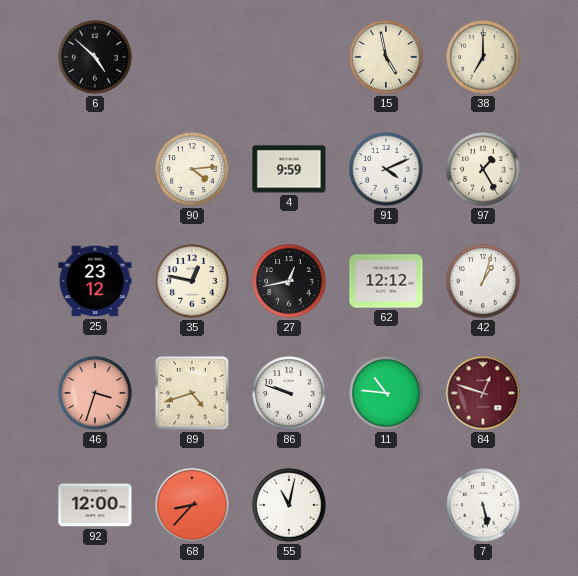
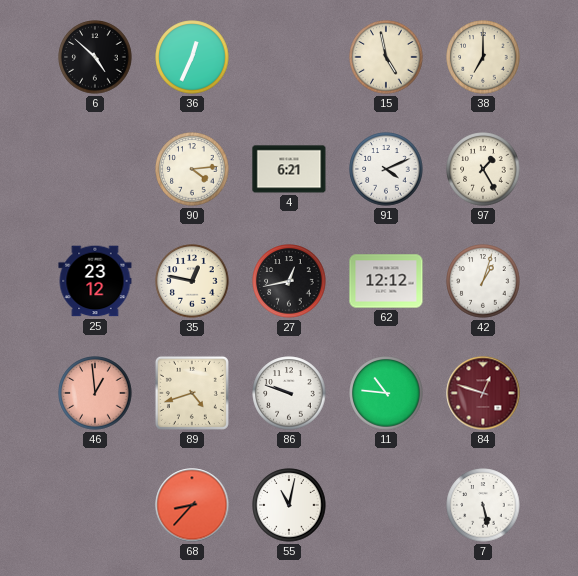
36: none -> 12:34 (192, 57)
4: 9:59 -> 6:21 (289, 169)
46: 3:33 -> 12:59 (95, 393)
92: 12:00 -> none (95, 505)
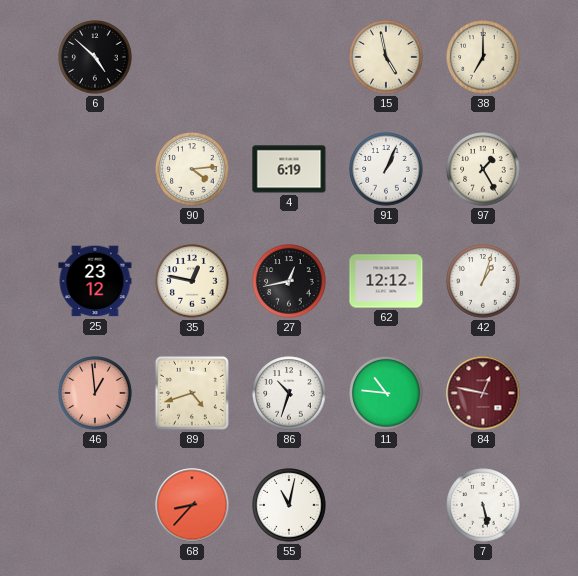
36: 12:34 -> none (192, 57)
4: 6:21 -> 6:19 (289, 169)
91: 4:11 -> 1:04 (386, 169)
86: 9:48 -> 10:33 (289, 393)
84: 12:48 -> 12:47 (483, 393)
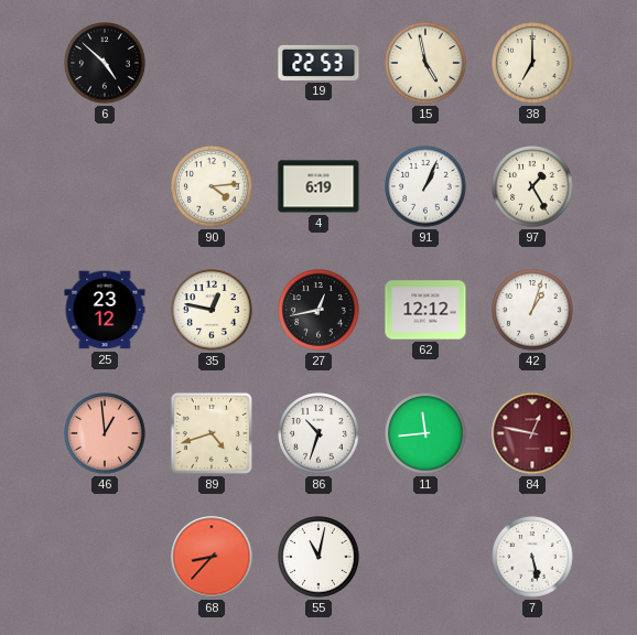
19: none -> 22:53 (318, 63)
11: 10:46 -> 11:44 (425, 433)
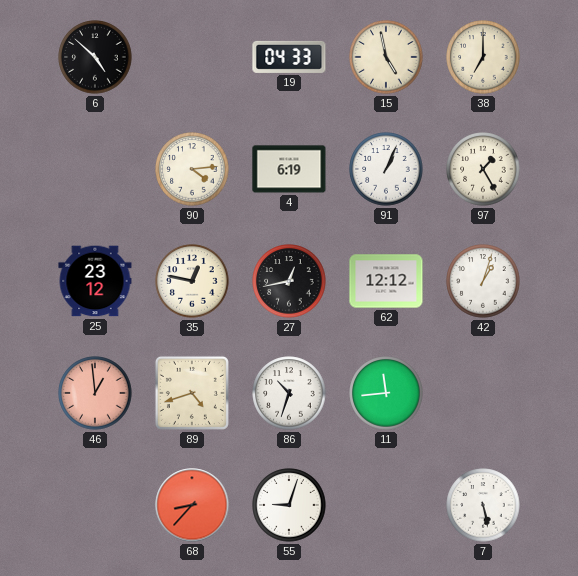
19: 22:53 -> 04:33 (289, 57)
84: 12:47 -> none (532, 433)
55: 11:02 -> 9:03 (289, 505)
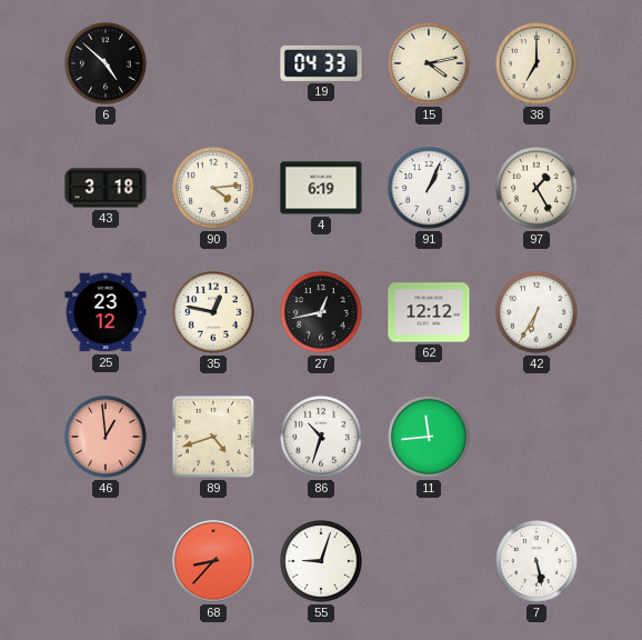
15: 4:58 -> 4:13 (429, 63)
43: none -> 3:18 (106, 188)
42: 1:03 -> 6:35 (536, 312)
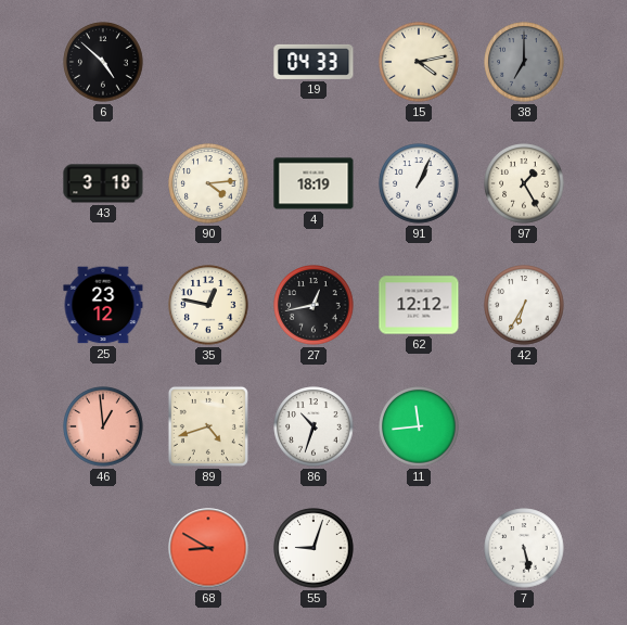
38 dial: cream -> grey (524, 62)
4: 6:19 -> 18:19 (313, 183)
68: 8:37 -> 8:50 (208, 548)
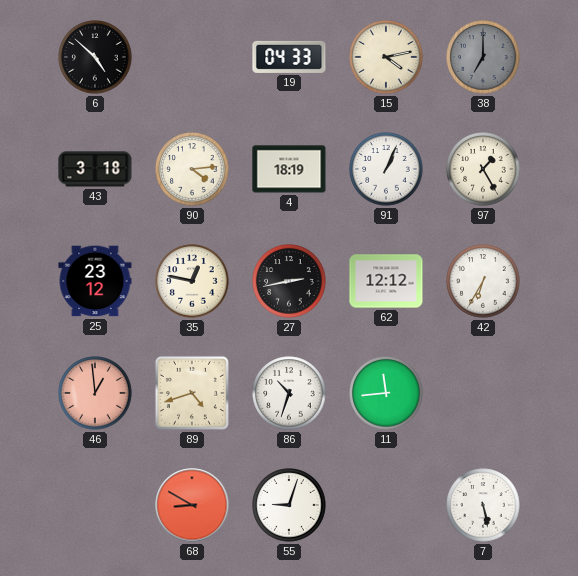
27: 12:43 -> 2:43 (289, 281)
